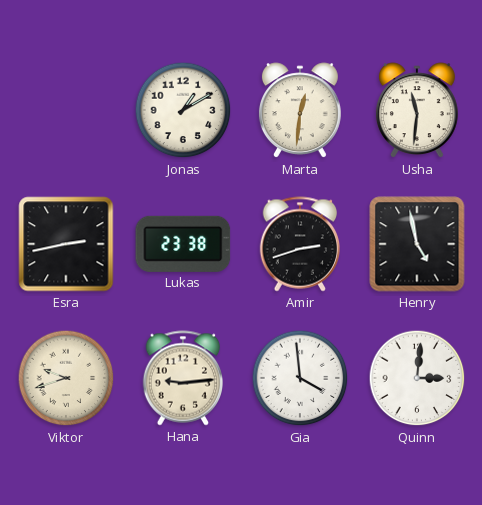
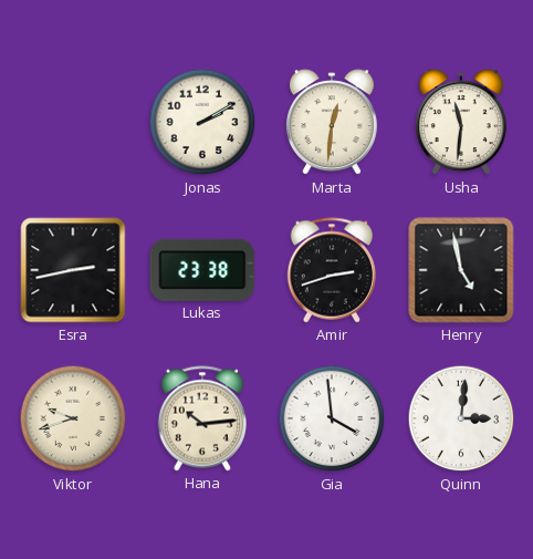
Jonas: 1:10 -> 2:10 (202, 122)
Hana: 9:14 -> 10:14 (202, 418)
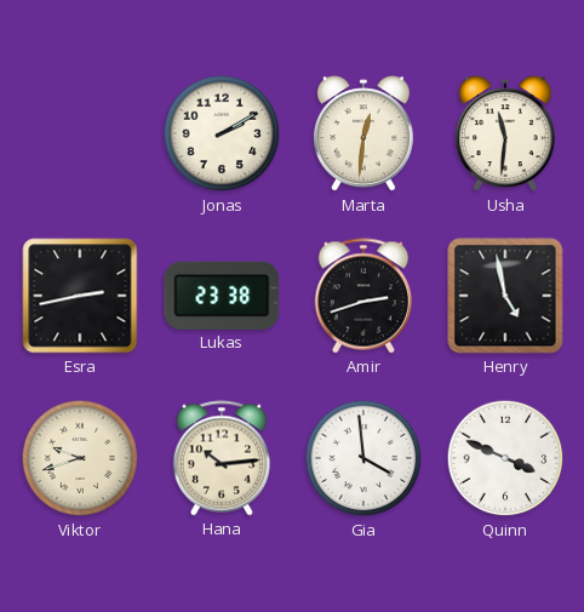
Quinn: 3:01 -> 3:49 (505, 458)
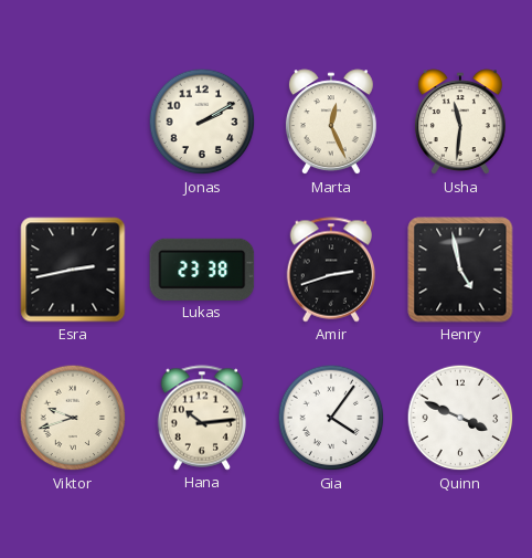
Marta: 12:31 -> 12:26 (331, 123)
Gia: 3:59 -> 4:06 (331, 418)
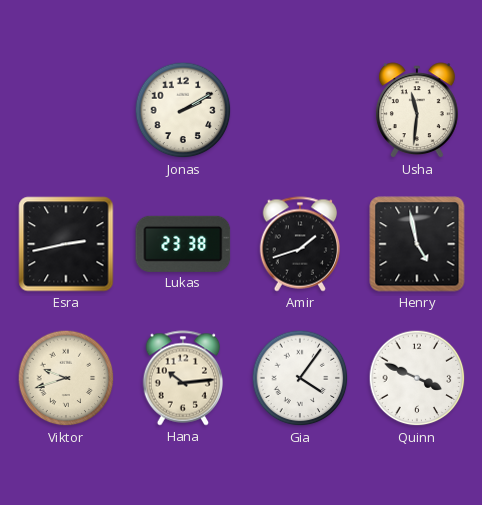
Marta: 12:26 -> none (331, 123)
Amir: 2:42 -> 1:42 (300, 244)
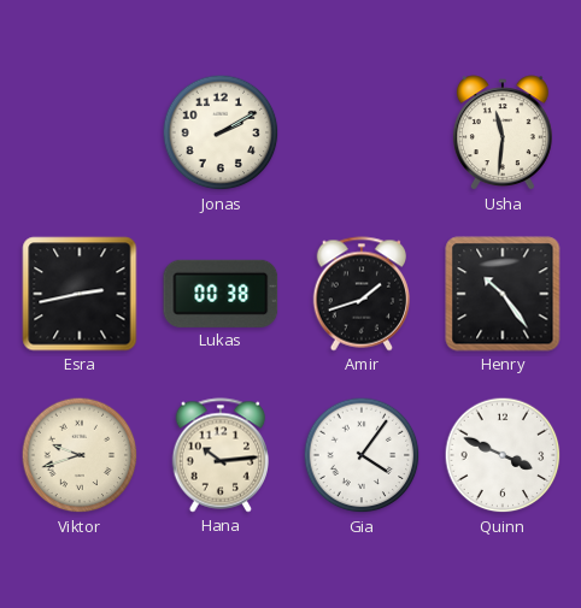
Lukas: 23:38 -> 00:38 (221, 294)
Henry: 4:58 -> 10:24 (503, 294)
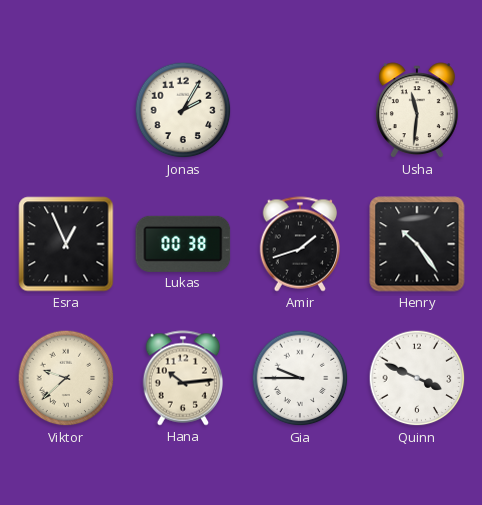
Jonas: 2:10 -> 2:05 (183, 110)
Esra: 2:43 -> 12:56 (66, 244)
Viktor: 9:42 -> 9:38 (66, 378)
Gia: 4:06 -> 9:45 (300, 378)
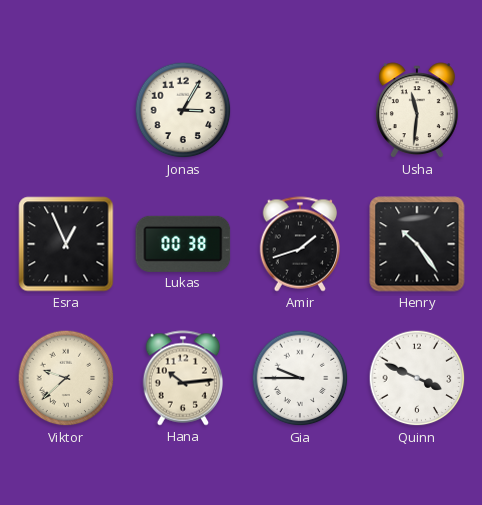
Jonas: 2:05 -> 3:05 (183, 110)
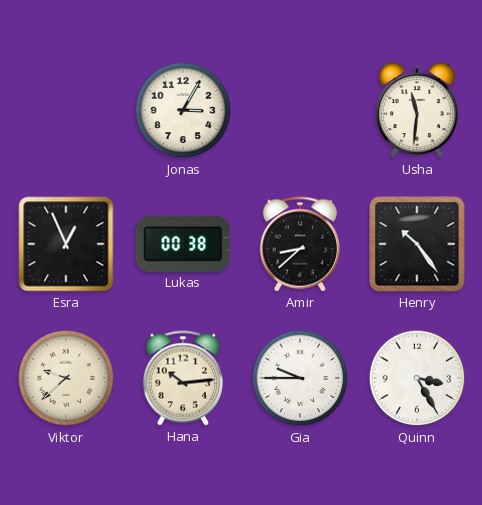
Amir: 1:42 -> 8:38 (300, 244)
Quinn: 3:49 -> 3:25 (417, 378)
